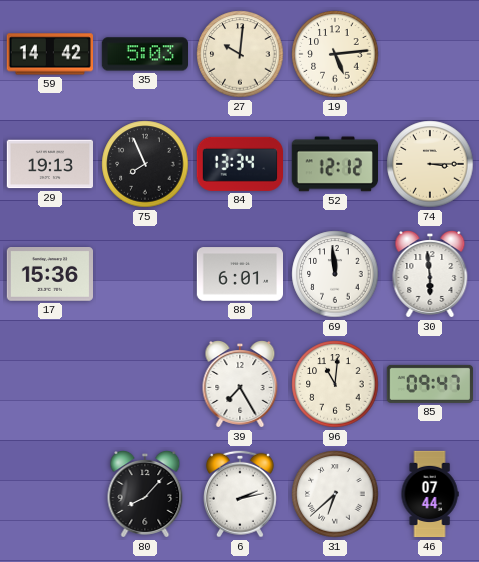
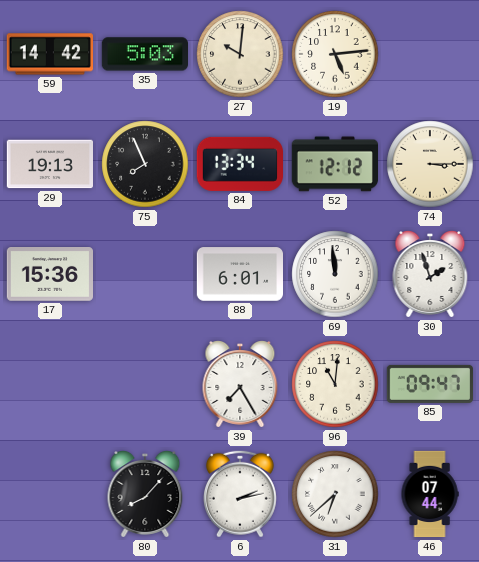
30: 5:59 -> 1:57 (430, 275)
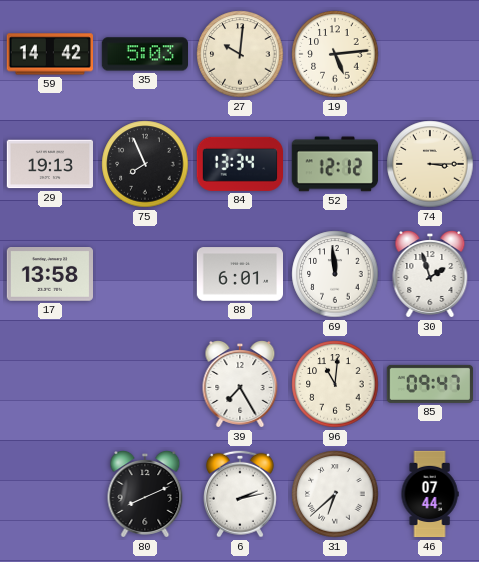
17: 15:36 -> 13:58 (49, 275)
80: 8:07 -> 8:11 (145, 495)
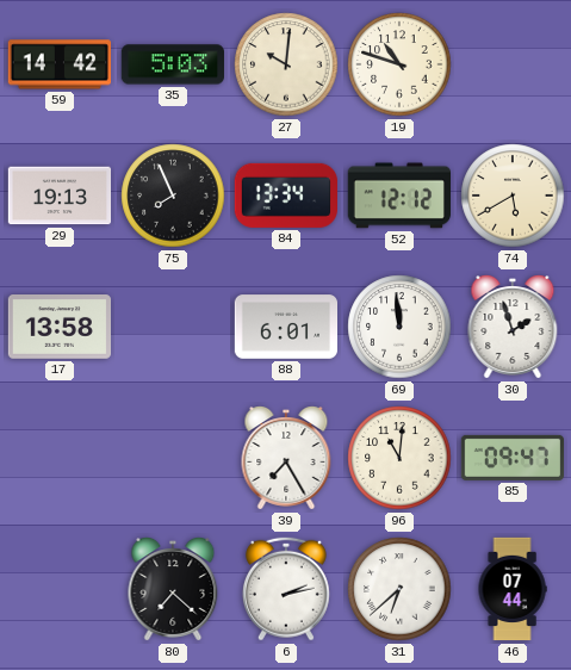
19: 5:14 -> 10:48 (399, 64)
74: 3:15 -> 5:40 (513, 196)
80: 8:11 -> 7:22 (173, 590)
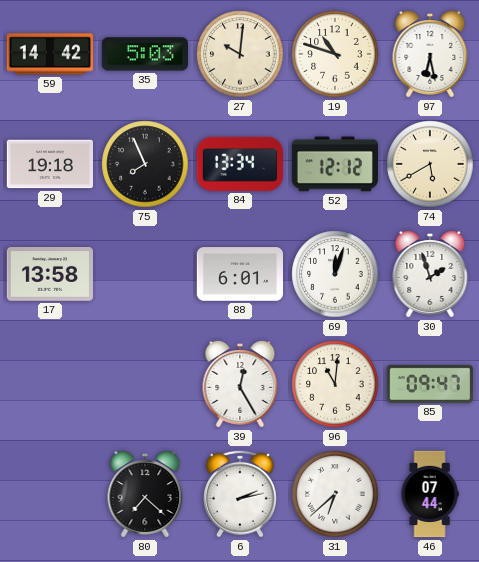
97: none -> 6:28 (430, 55)
29: 19:13 -> 19:18 (49, 164)
69: 11:59 -> 12:03 (335, 274)
39: 7:25 -> 12:25 (240, 385)
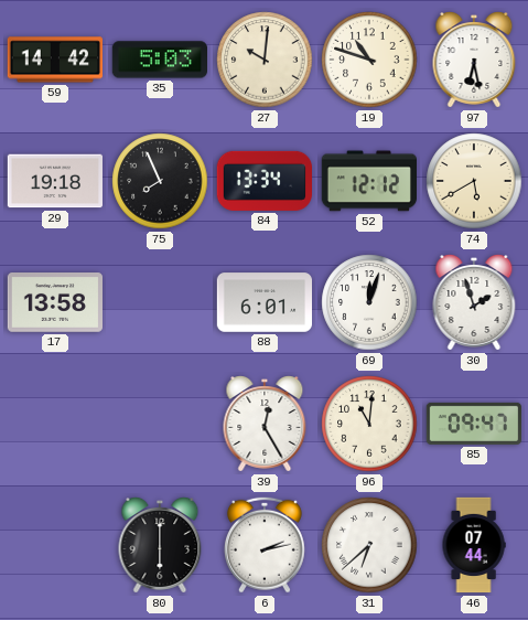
80: 7:22 -> 6:00 (160, 546)
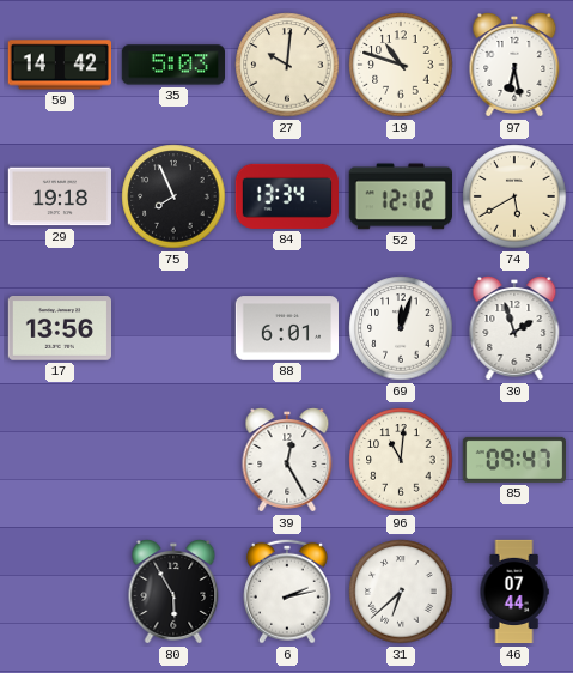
17: 13:58 -> 13:56 (59, 329)
80: 6:00 -> 5:55 (173, 593)
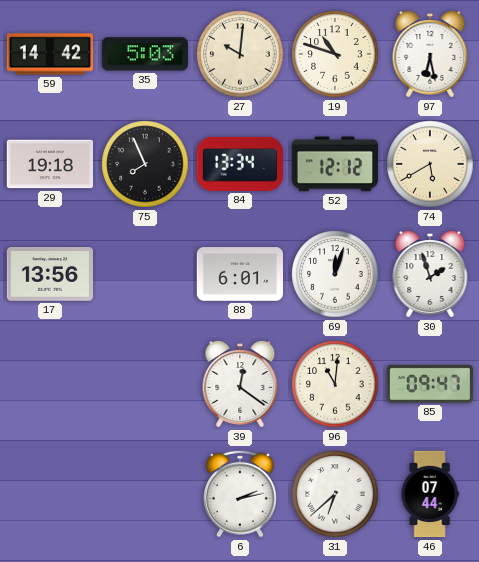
39: 12:25 -> 12:21 (240, 385)
80: 5:55 -> none (173, 593)
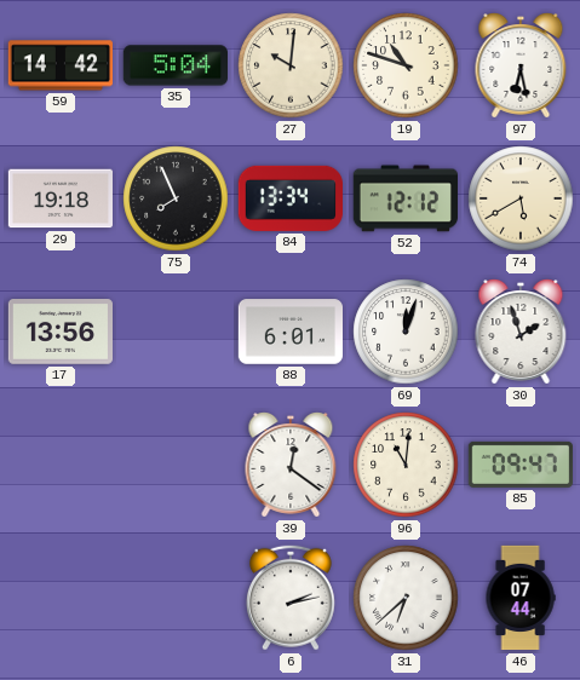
35: 5:03 -> 5:04 (174, 65)
